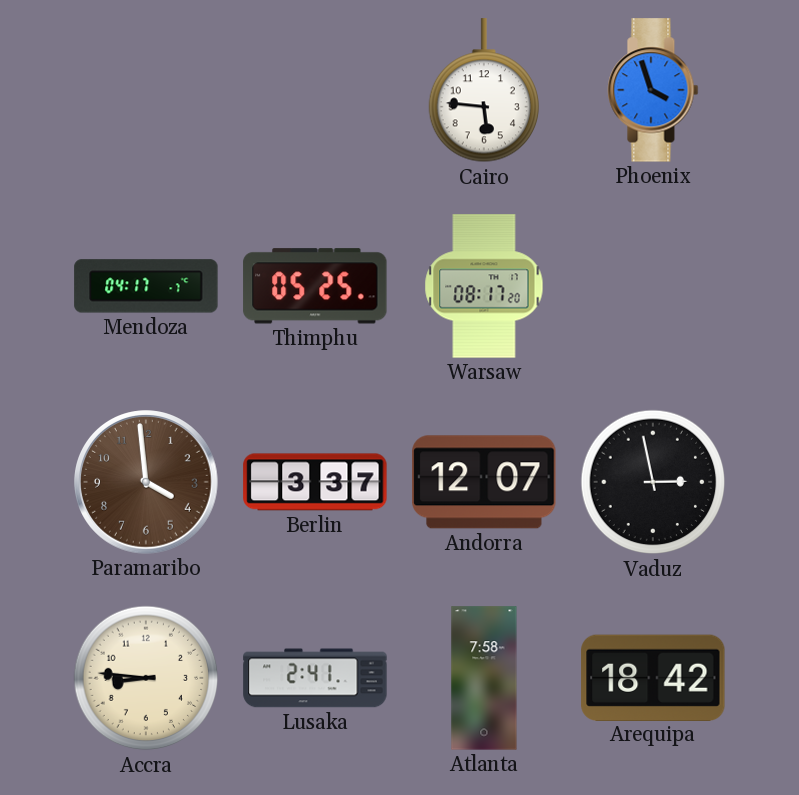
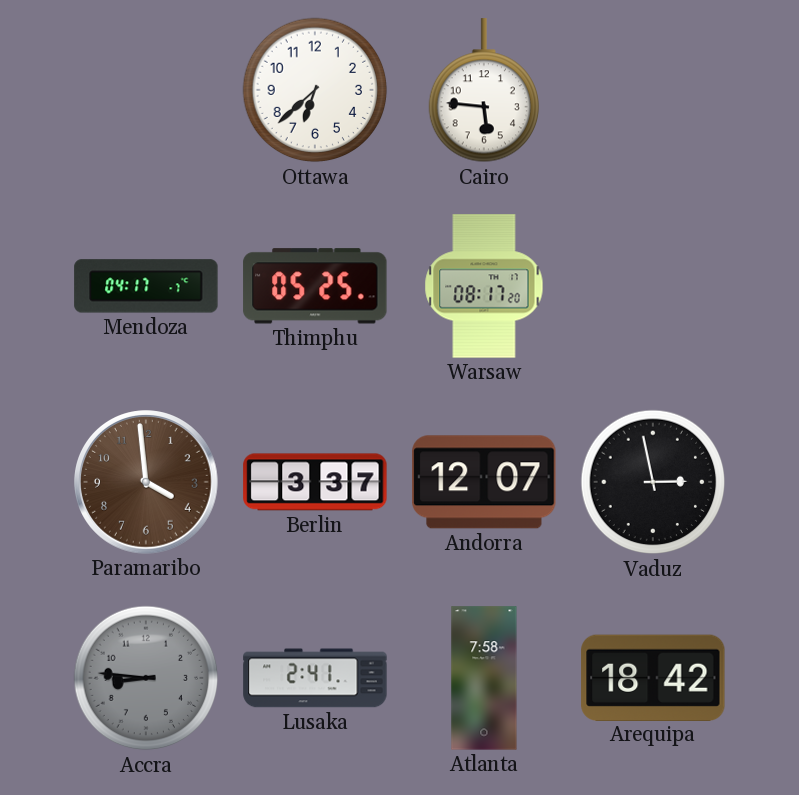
Ottawa: none -> 6:38 (315, 90)
Phoenix: 3:57 -> none (653, 90)
Accra dial: cream -> grey (146, 678)
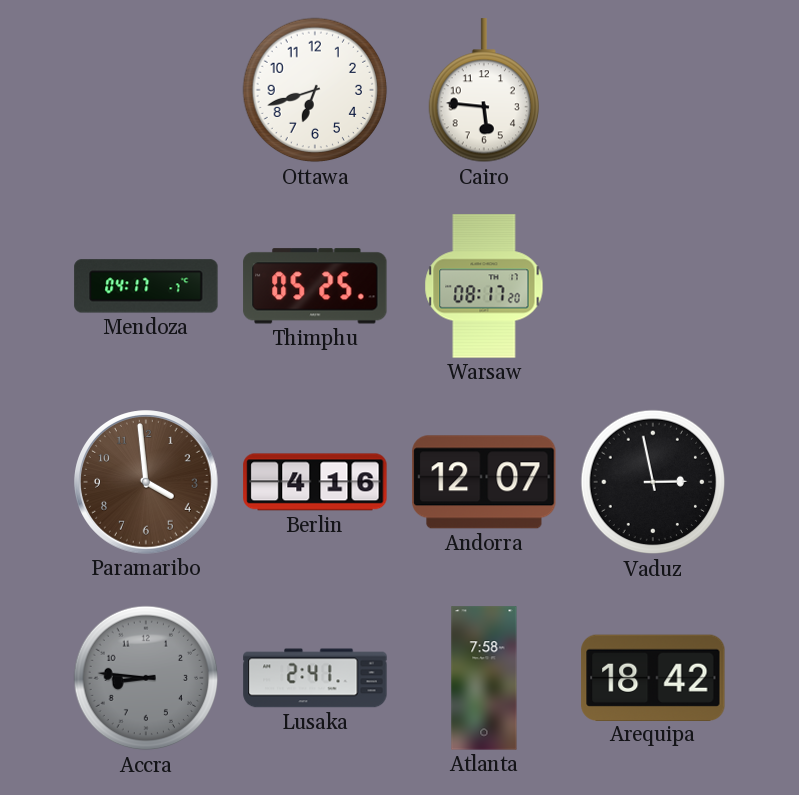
Ottawa: 6:38 -> 6:42 (315, 90)
Berlin: 3:37 -> 4:16 (315, 482)
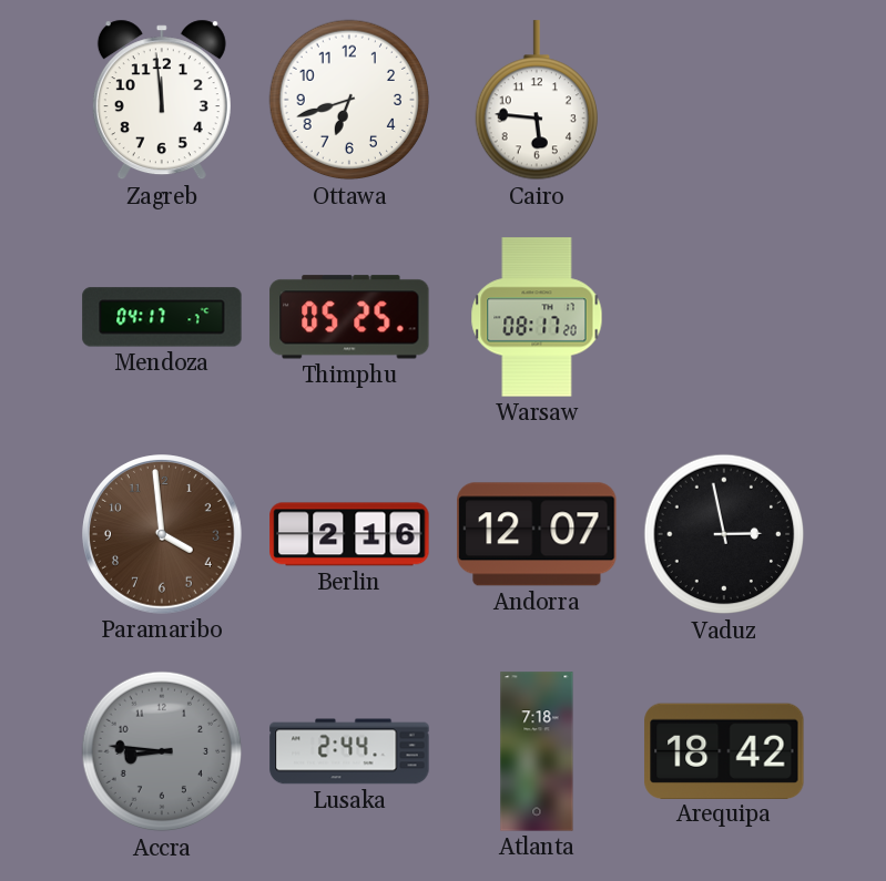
Zagreb: none -> 11:59 (162, 100)
Berlin: 4:16 -> 2:16 (349, 534)
Lusaka: 2:41 -> 2:44 (349, 751)
Atlanta: 7:58 -> 7:18 (537, 751)
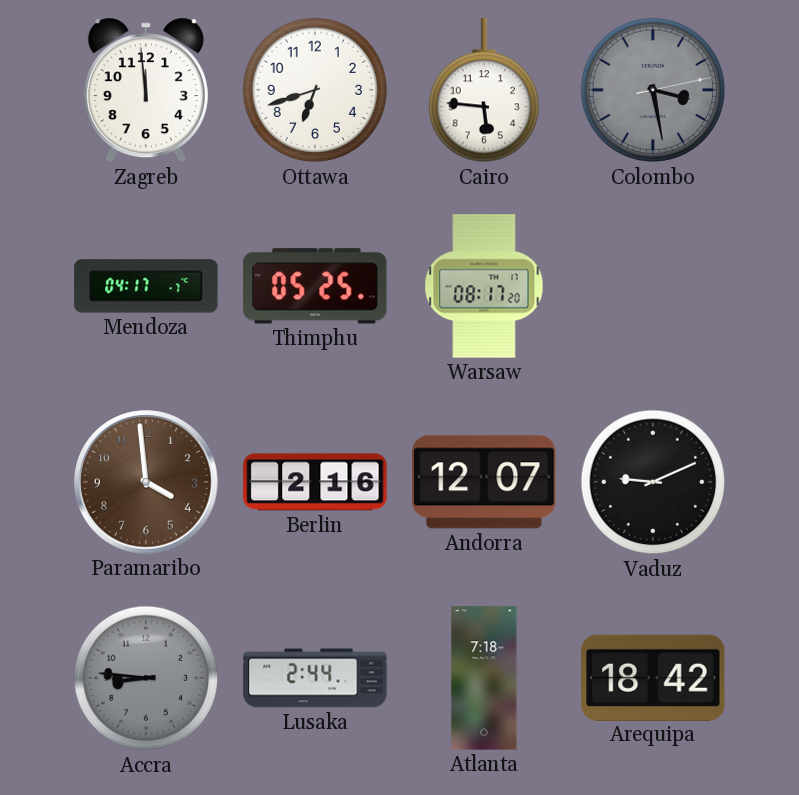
Colombo: none -> 3:28 (653, 90)
Vaduz: 2:58 -> 9:11 (653, 482)
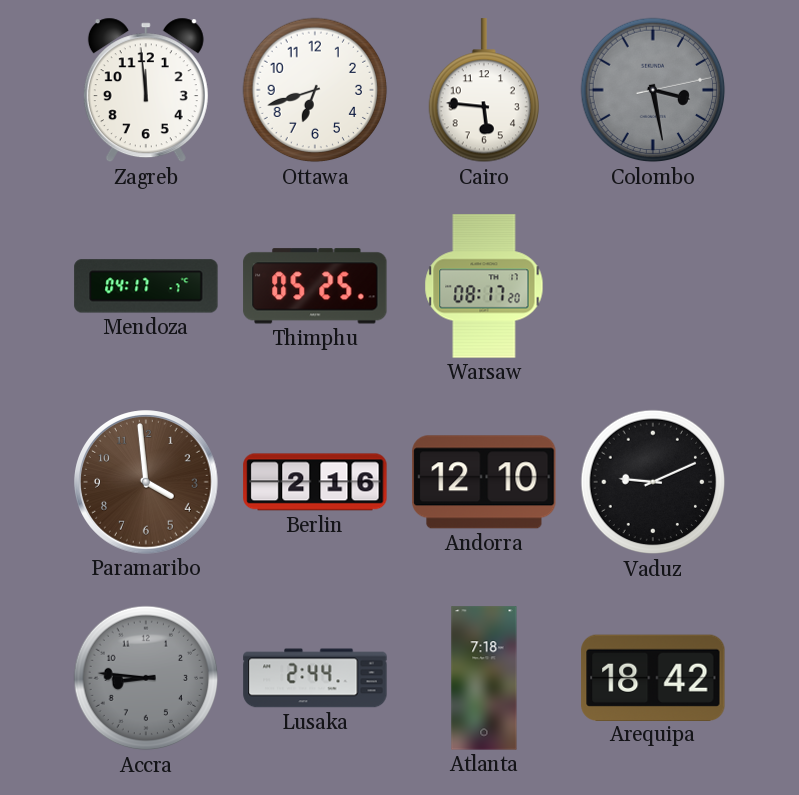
Andorra: 12:07 -> 12:10 (484, 482)
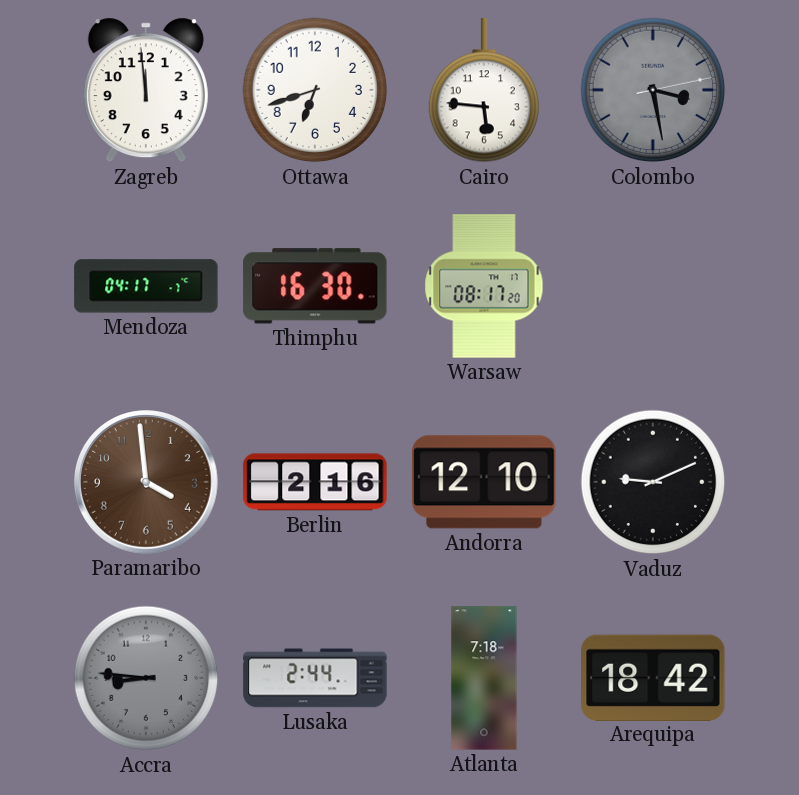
Thimphu: 05:25 -> 16:30 (315, 286)
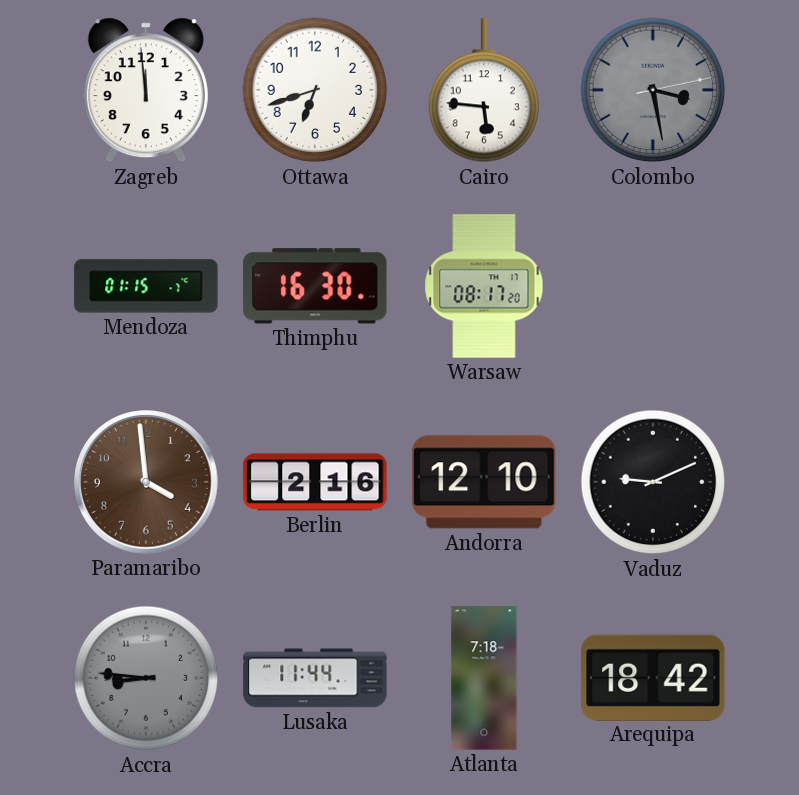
Mendoza: 04:17 -> 01:15 (146, 286)
Lusaka: 2:44 -> 11:44 (315, 678)
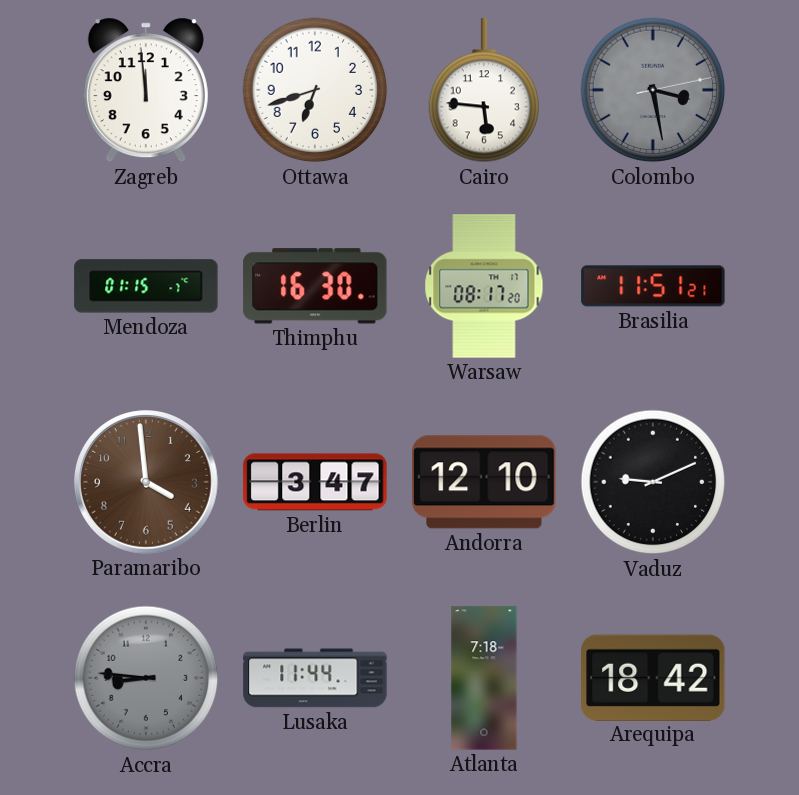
Brasilia: none -> 11:51 (653, 286)
Berlin: 2:16 -> 3:47 (315, 482)
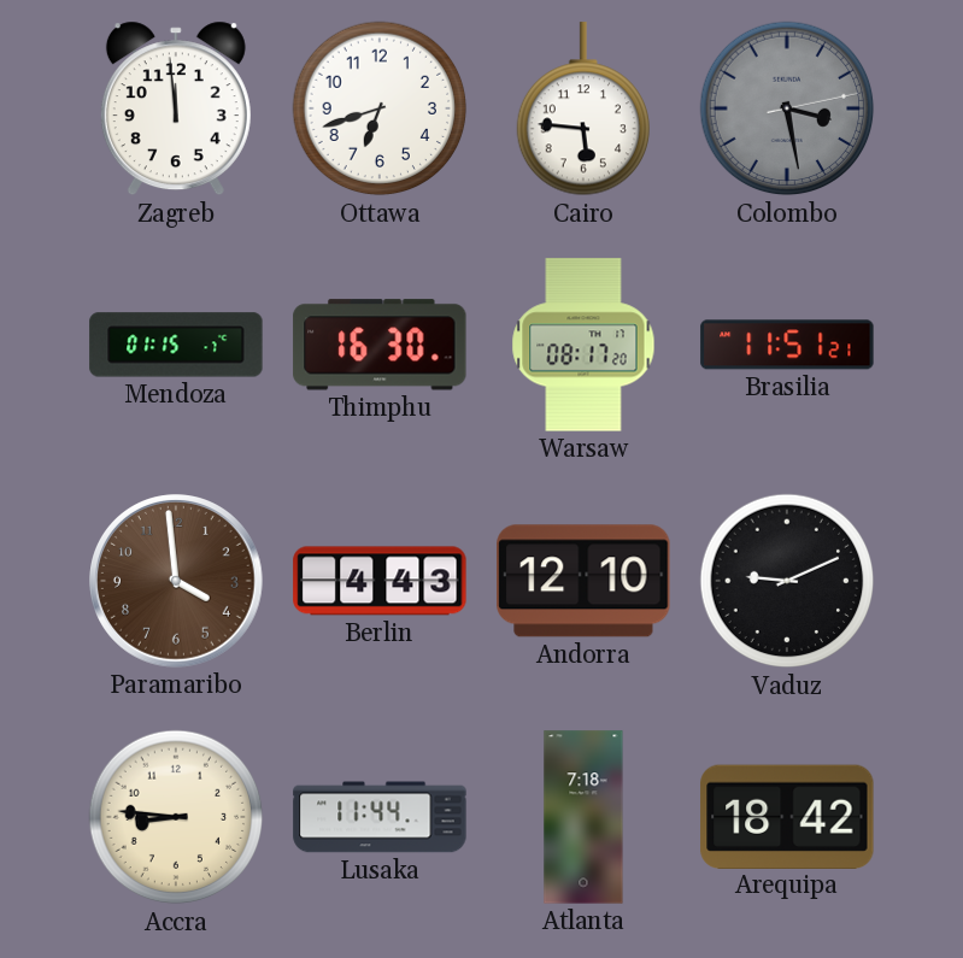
Berlin: 3:47 -> 4:43 (380, 581)
Accra dial: grey -> cream (176, 817)
